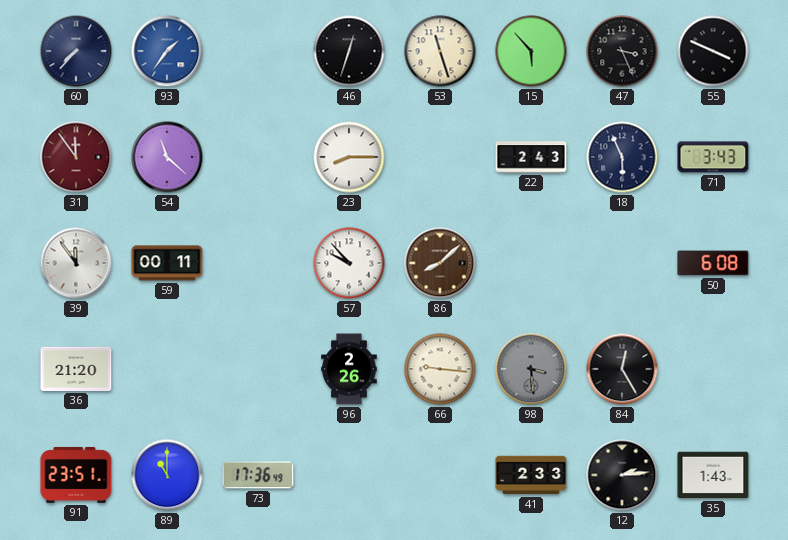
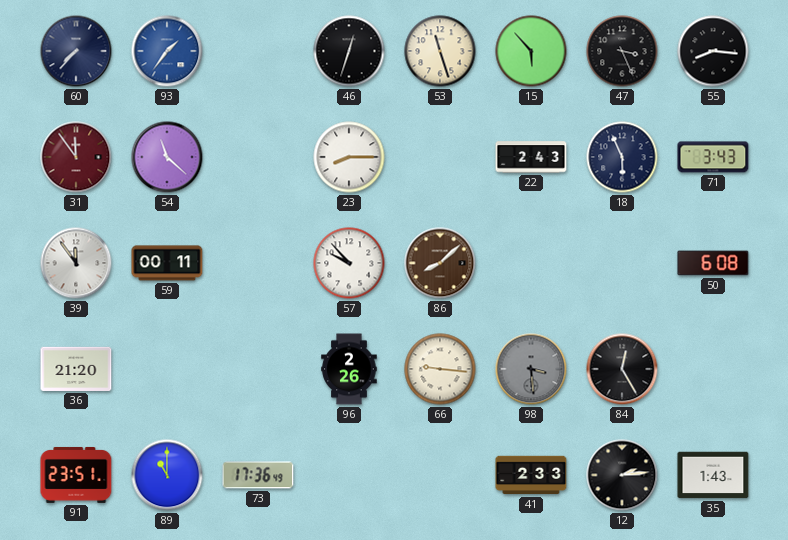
55: 3:49 -> 8:16 (713, 51)
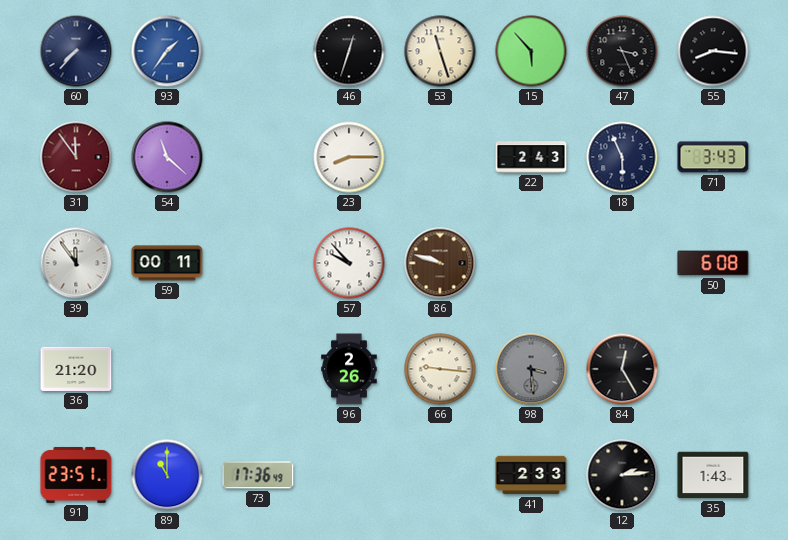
86: 8:08 -> 9:48 (440, 263)
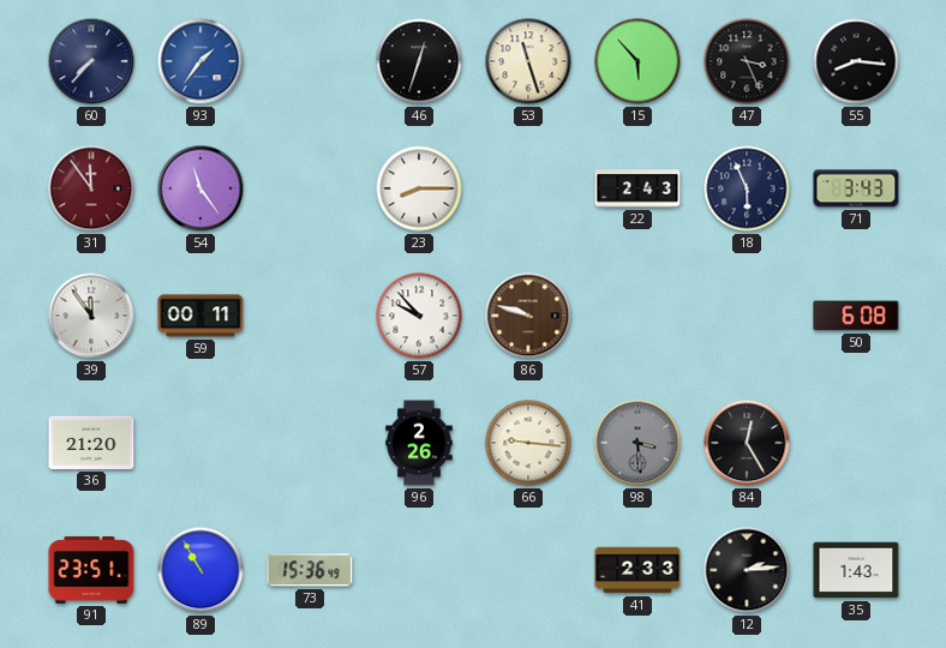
54: 11:22 -> 11:24 (200, 188)
89: 11:00 -> 10:55 (200, 570)
73: 17:36 -> 15:36 (310, 570)
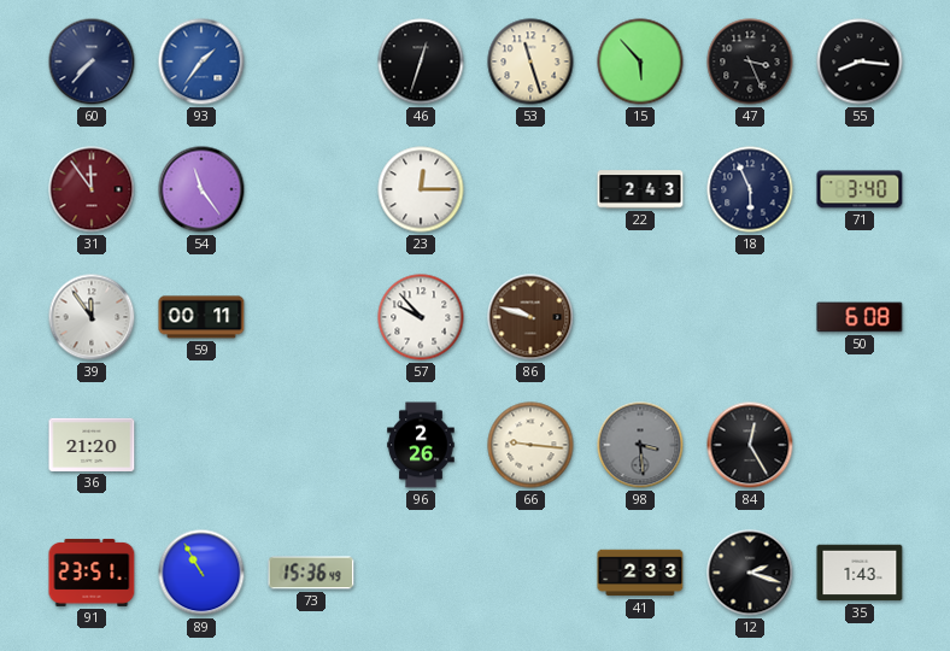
23: 8:15 -> 12:15 (421, 189)
71: 3:43 -> 3:40 (860, 189)
12: 2:14 -> 2:18 (750, 573)
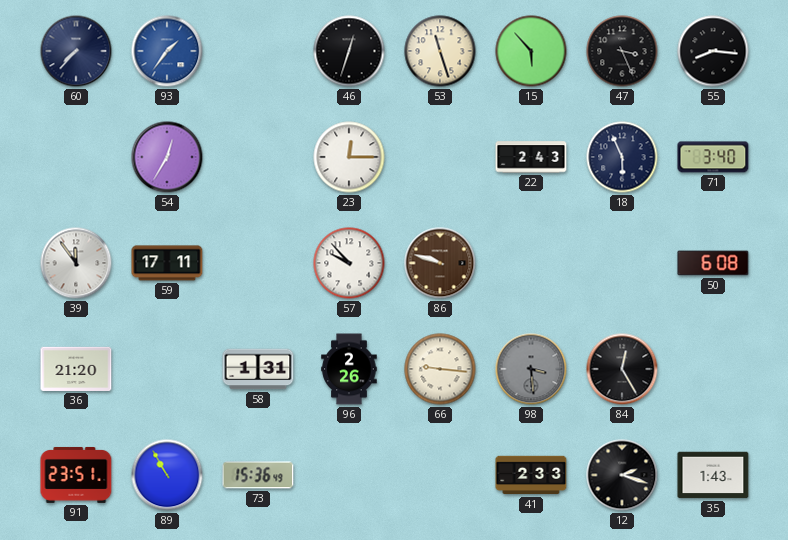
31: 11:54 -> none (92, 189)
54: 11:24 -> 12:35 (167, 157)
59: 00:11 -> 17:11 (167, 263)
58: none -> 1:31 (258, 369)
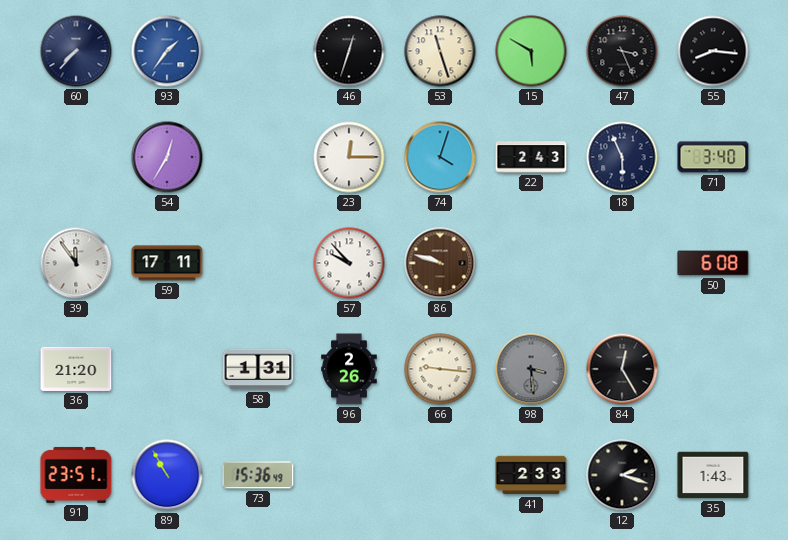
15: 5:53 -> 5:50 (531, 51)
74: none -> 4:03 (440, 157)
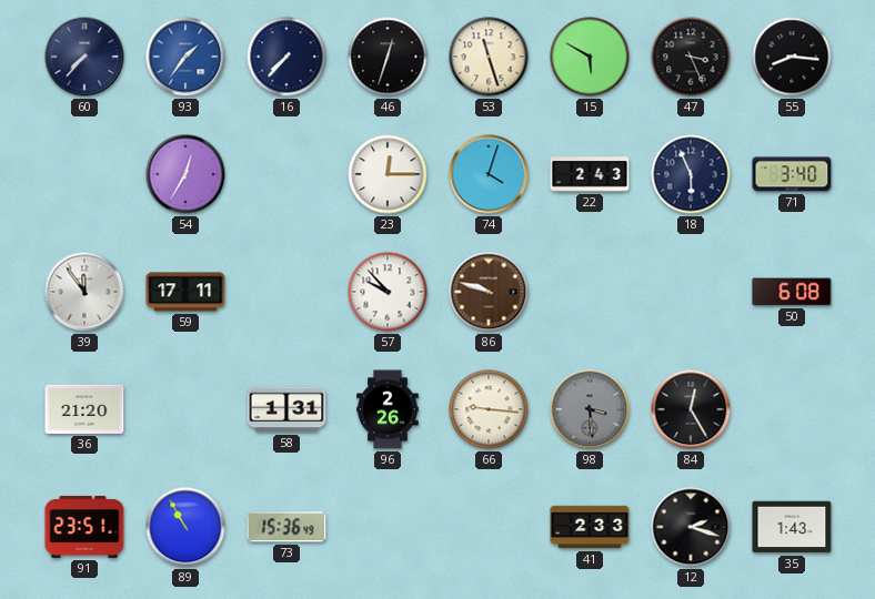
16: none -> 7:37 (286, 57)
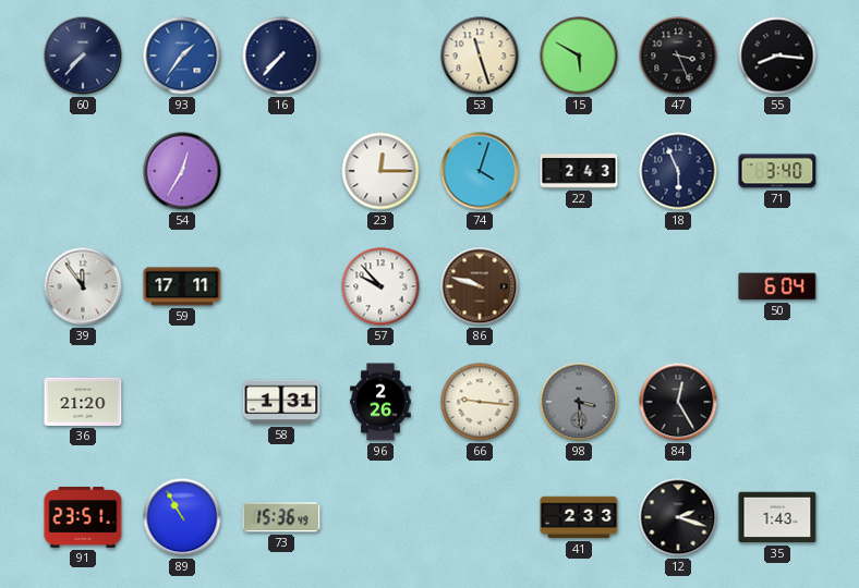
46: 12:33 -> none (388, 57)
50: 6:08 -> 6:04 (777, 286)
